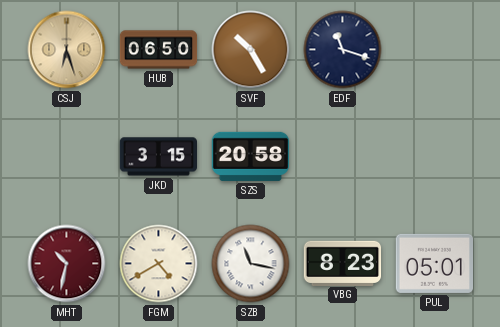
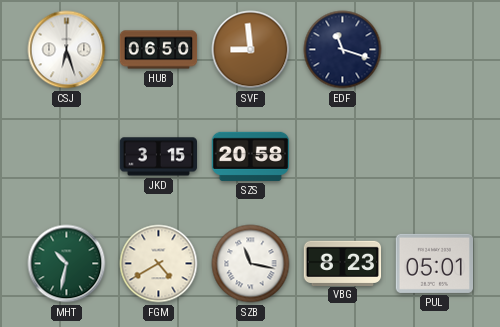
CSJ dial: champagne -> white (67, 50)
SVF: 10:25 -> 8:59 (251, 50)
MHT dial: burgundy -> green (67, 264)
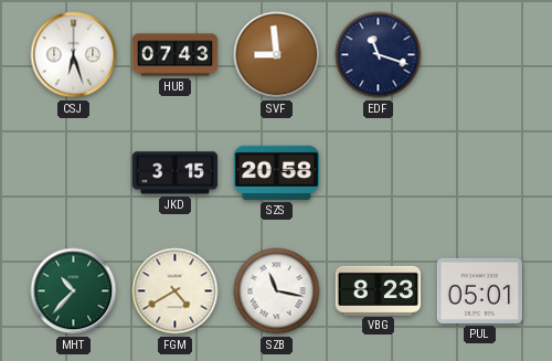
HUB: 06:50 -> 07:43 (176, 55)
MHT: 10:32 -> 10:37 (74, 291)
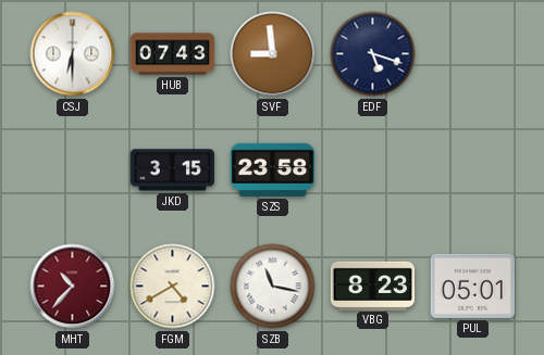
CSJ: 6:27 -> 6:30 (73, 54)
EDF: 11:18 -> 5:18 (373, 54)
SZS: 20:58 -> 23:58 (272, 169)
MHT dial: green -> burgundy (73, 287)
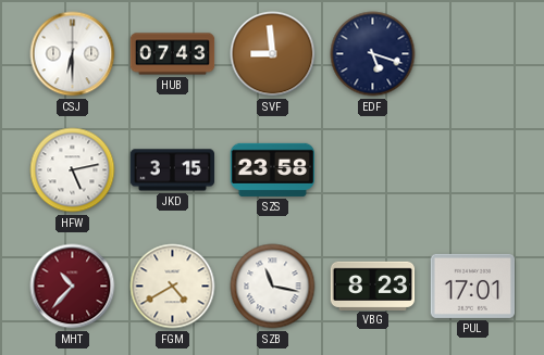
HFW: none -> 5:13 (73, 170)
PUL: 05:01 -> 17:01 (472, 286)
